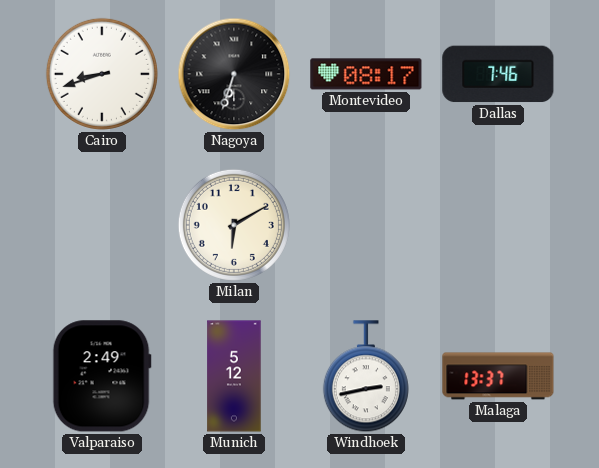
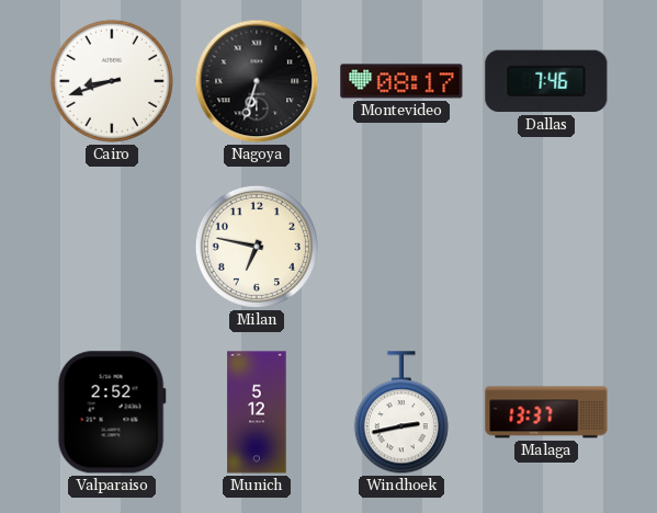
Milan: 6:10 -> 6:47 (257, 247)
Valparaiso: 2:49 -> 2:52 (112, 412)
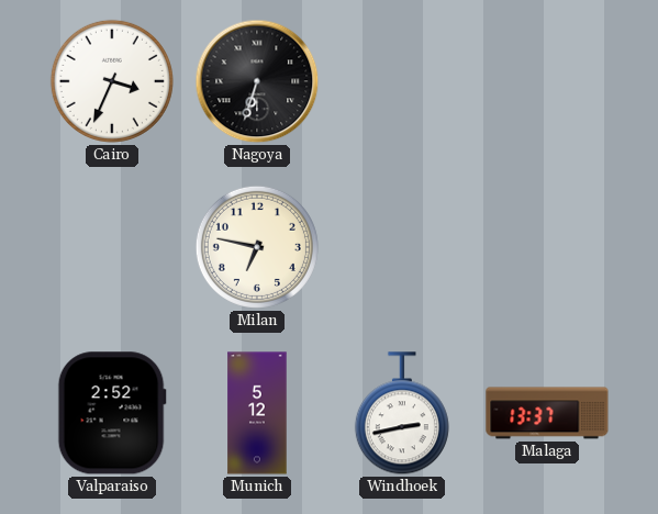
Cairo: 8:42 -> 3:34 (112, 81)
Montevideo: 08:17 -> none (401, 81)
Dallas: 7:46 -> none (546, 81)
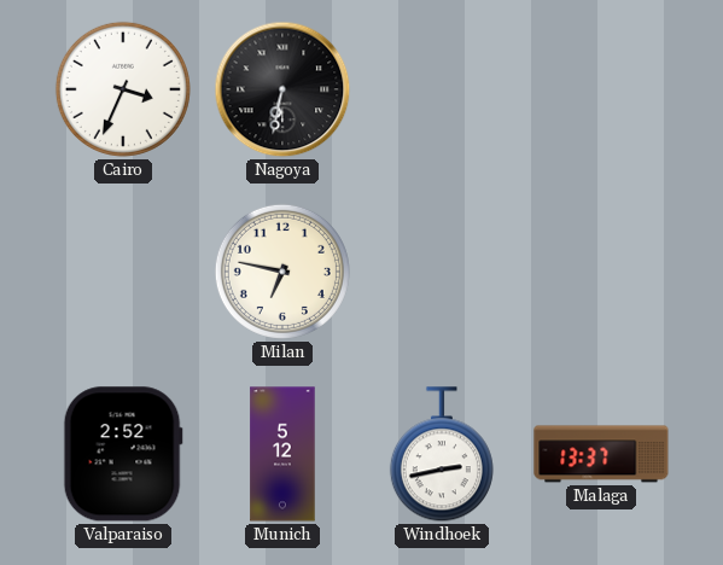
Nagoya: 6:33 -> 6:32 (282, 89)
